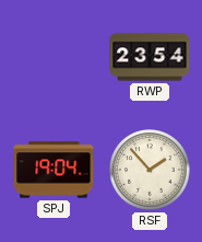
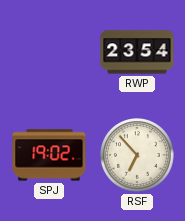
SPJ: 19:04 -> 19:02 (49, 155)
RSF: 1:53 -> 6:53 (138, 156)
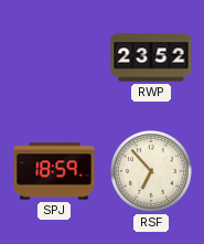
RWP: 23:54 -> 23:52 (151, 57)
SPJ: 19:02 -> 18:59 (54, 171)
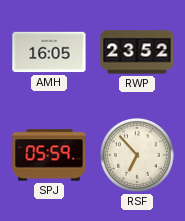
AMH: none -> 16:05 (49, 52)
SPJ: 18:59 -> 05:59 (49, 155)
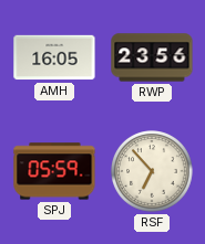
RWP: 23:52 -> 23:56 (152, 57)
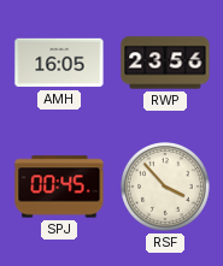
SPJ: 05:59 -> 00:45 (59, 187)
RSF: 6:53 -> 3:53 (166, 188)
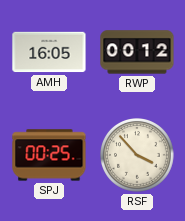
RWP: 23:56 -> 00:12 (137, 52)
SPJ: 00:45 -> 00:25 (49, 155)
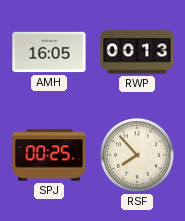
RWP: 00:12 -> 00:13 (137, 52)
RSF: 3:53 -> 7:53 (138, 156)
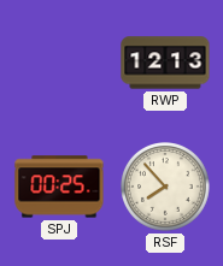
AMH: 16:05 -> none (49, 52)
RWP: 00:13 -> 12:13 (165, 63)
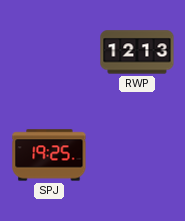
SPJ: 00:25 -> 19:25 (49, 155)
RSF: 7:53 -> none (166, 188)
